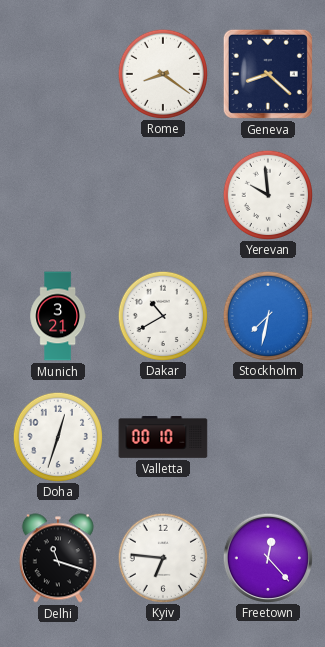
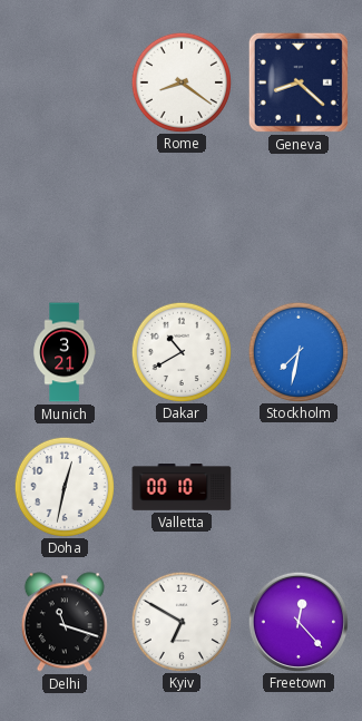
Yerevan: 9:59 -> none (267, 194)
Doha: 12:33 -> 12:32 (63, 486)
Kyiv: 6:46 -> 6:50 (180, 621)
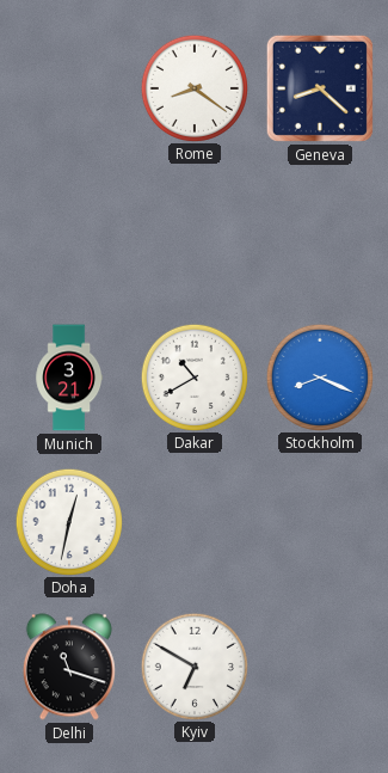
Stockholm: 7:32 -> 8:19 (319, 376)
Valletta: 00:10 -> none (182, 488)
Freetown: 12:23 -> none (297, 621)
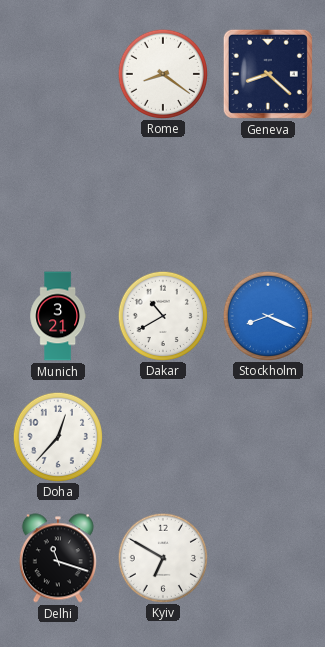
Doha: 12:32 -> 12:37 (57, 436)
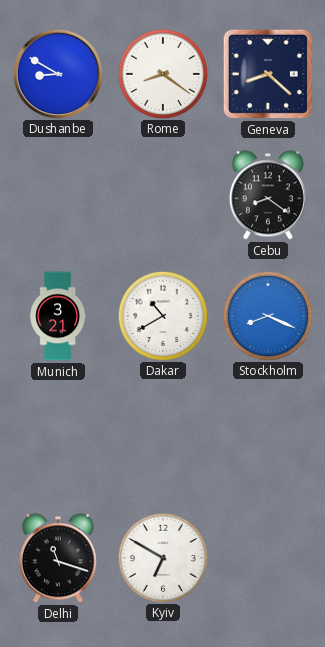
Dushanbe: none -> 8:50 (57, 73)
Cebu: none -> 8:21 (268, 195)
Doha: 12:37 -> none (57, 436)
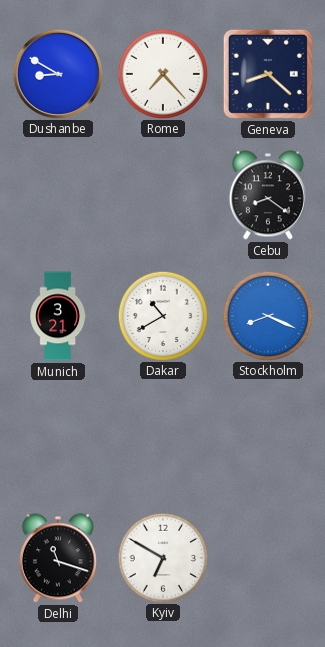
Rome: 8:21 -> 7:23 (162, 73)
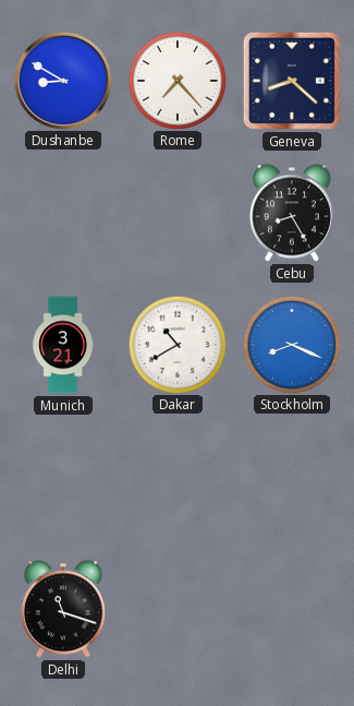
Cebu: 8:21 -> 8:25 (292, 213)
Kyiv: 6:50 -> none (162, 557)
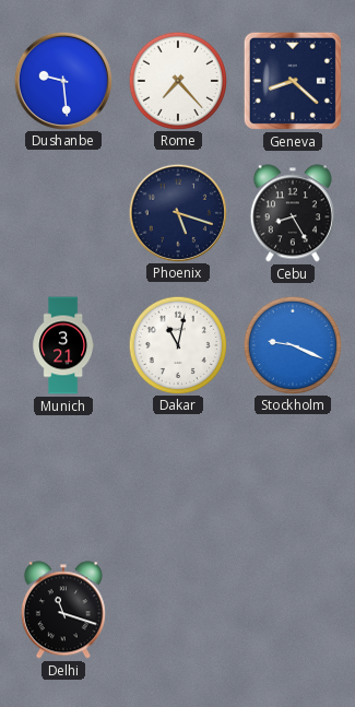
Dushanbe: 8:50 -> 9:29 (62, 80)
Phoenix: none -> 5:18 (177, 212)
Dakar: 10:40 -> 11:02 (177, 344)
Stockholm: 8:19 -> 9:19 (292, 344)
